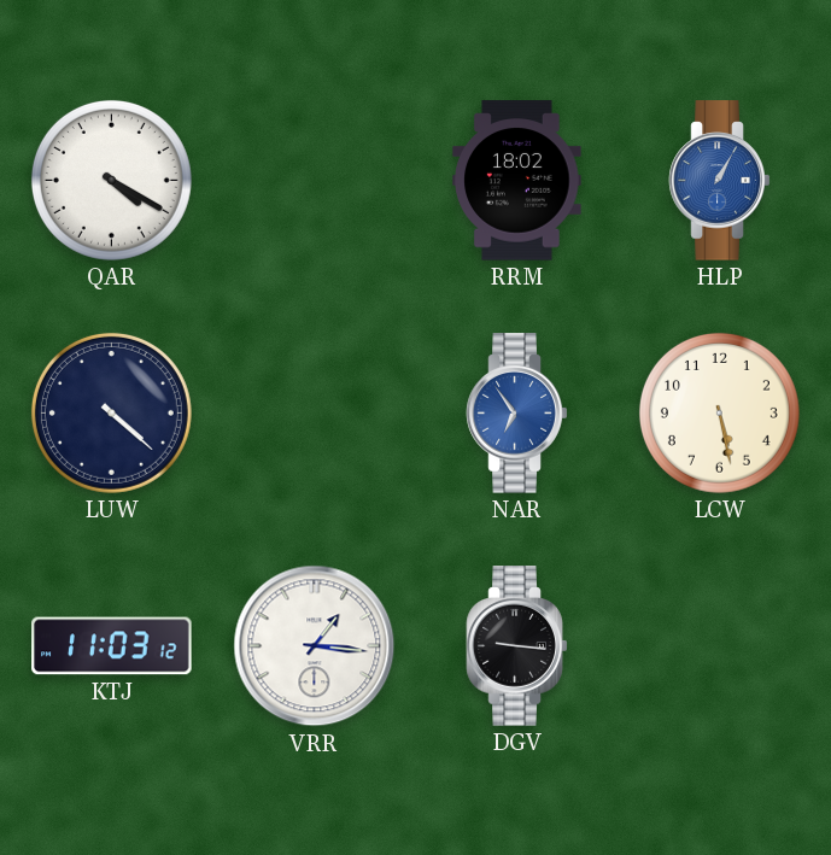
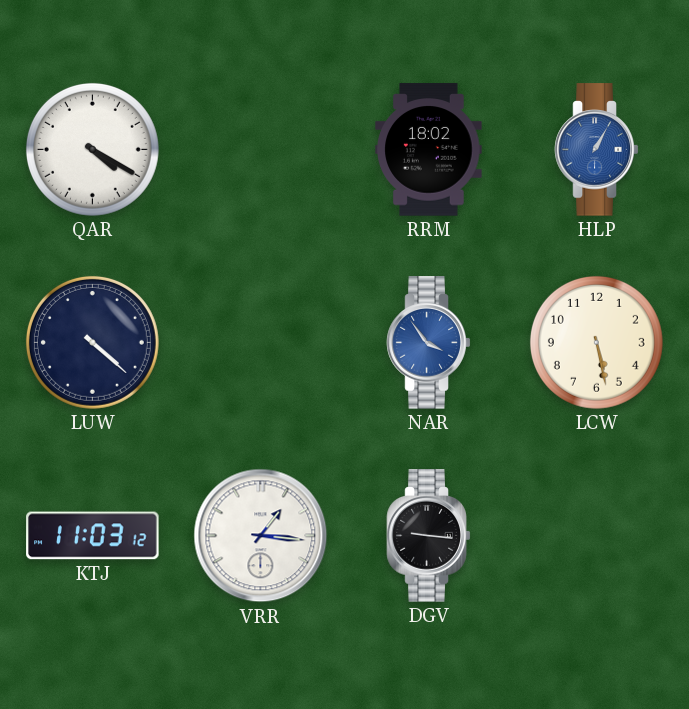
NAR: 6:54 -> 3:54 (429, 343)
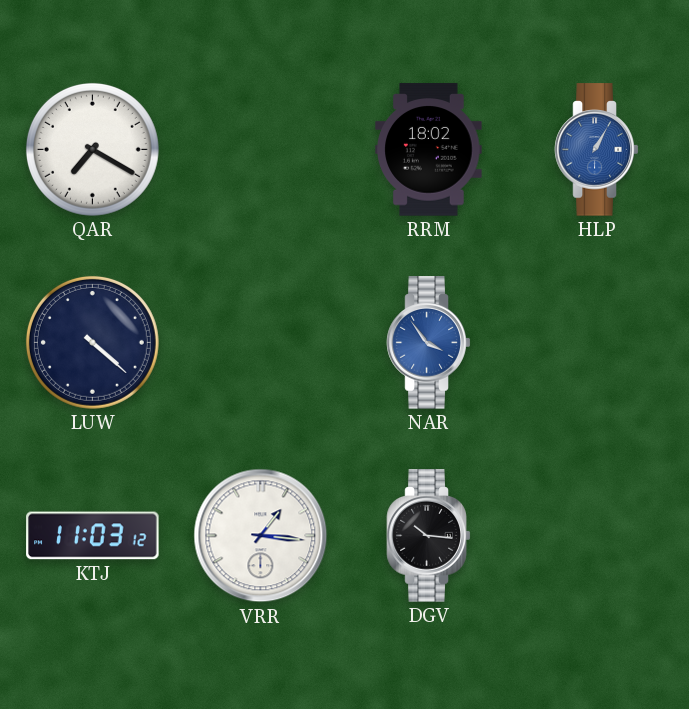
QAR: 4:20 -> 7:20 (92, 149)
LCW: 5:28 -> none (596, 342)
DGV: 9:16 -> 10:16 (429, 536)
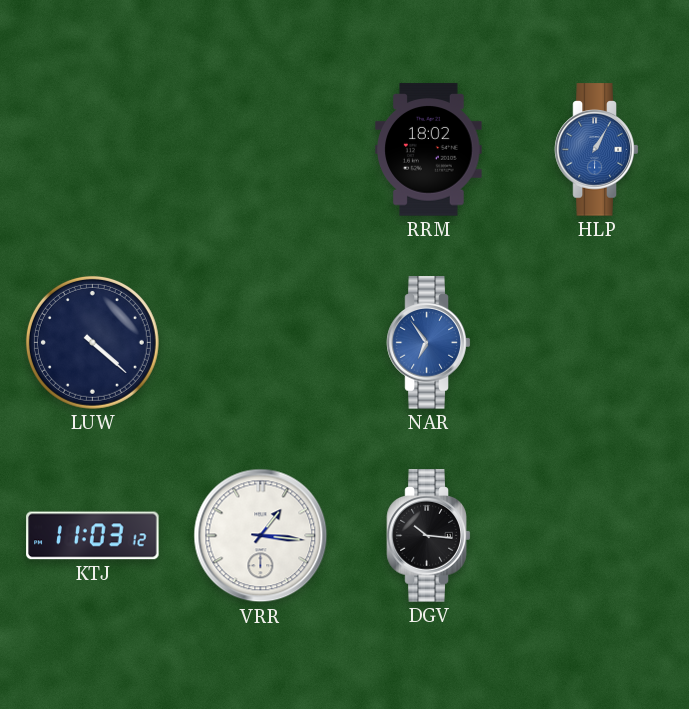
QAR: 7:20 -> none (92, 149)
NAR: 3:54 -> 6:54 (429, 343)
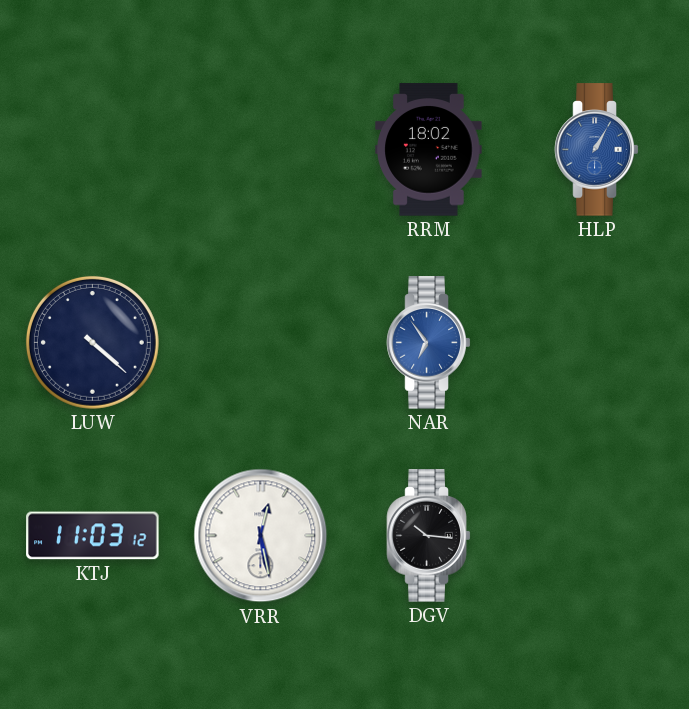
VRR: 1:16 -> 12:28 (261, 536)
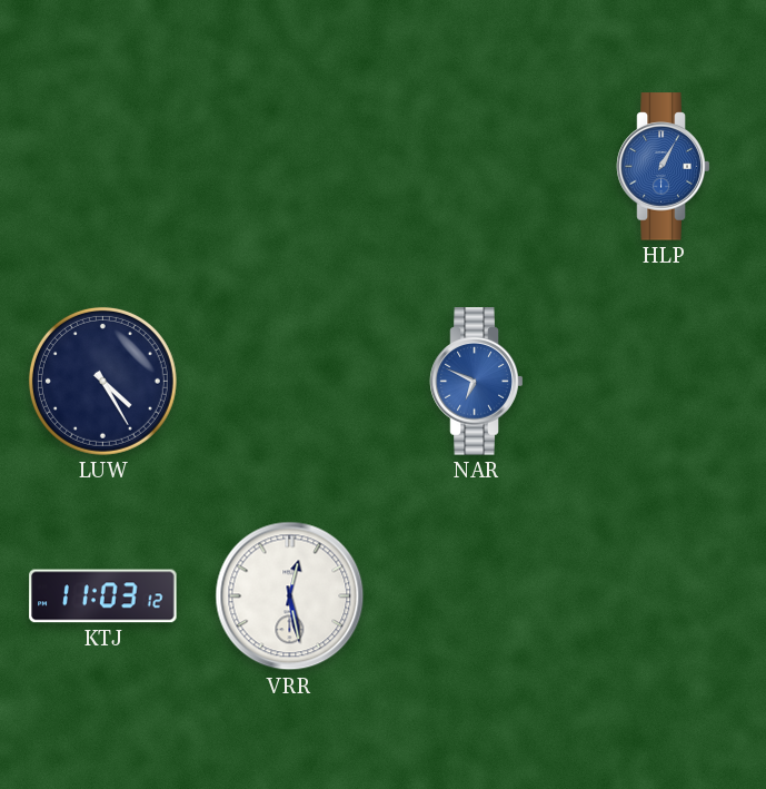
RRM: 18:02 -> none (429, 150)
LUW: 4:22 -> 4:25 (102, 381)
NAR: 6:54 -> 6:49 (477, 382)
DGV: 10:16 -> none (429, 536)
